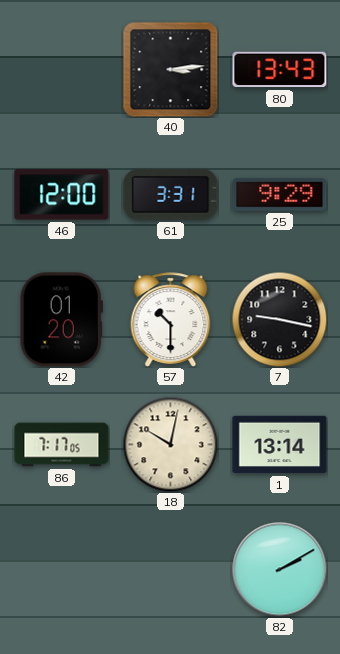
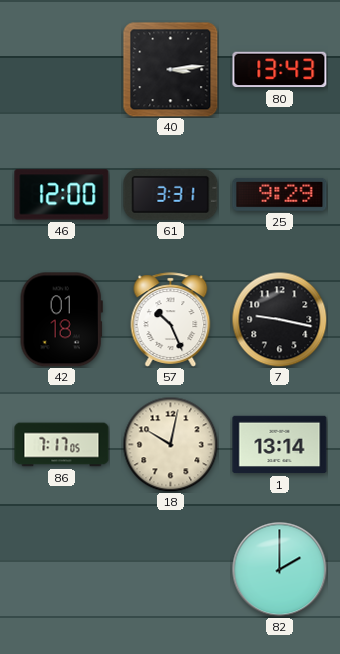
42: 01:20 -> 01:18 (61, 320)
57: 10:30 -> 10:26 (171, 320)
82: 2:10 -> 2:00 (279, 569)
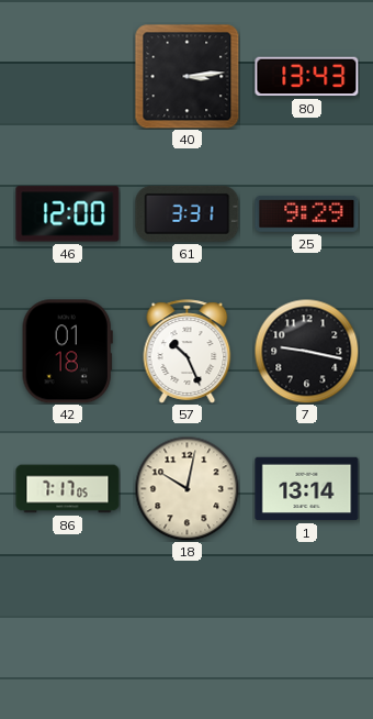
82: 2:00 -> none (279, 569)
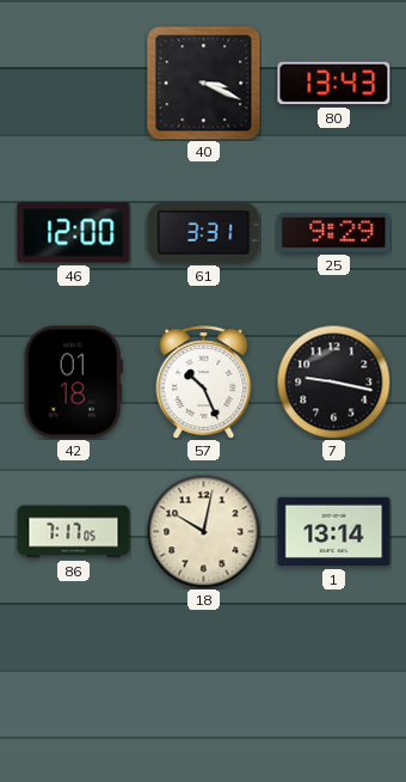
40: 3:14 -> 3:19 (204, 84)
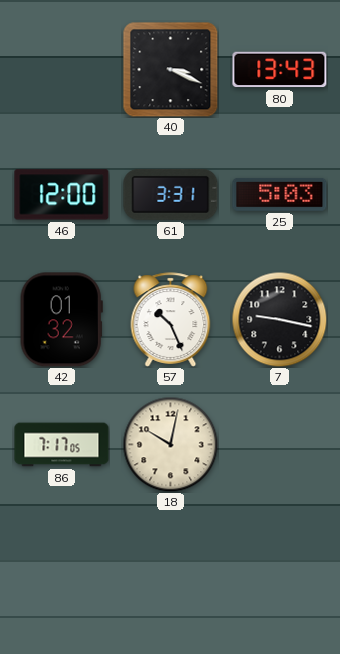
25: 9:29 -> 5:03 (280, 195)
42: 01:18 -> 01:32 (61, 320)
1: 13:14 -> none (334, 532)
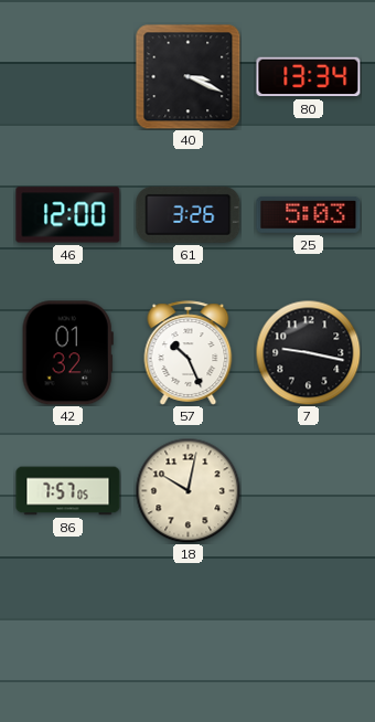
80: 13:43 -> 13:34 (309, 77)
61: 3:31 -> 3:26 (189, 214)
86: 7:17 -> 7:57 (68, 491)
